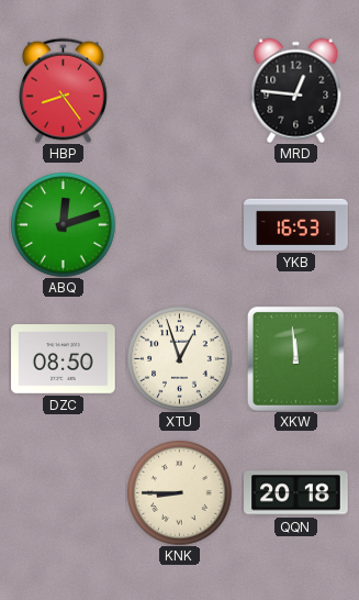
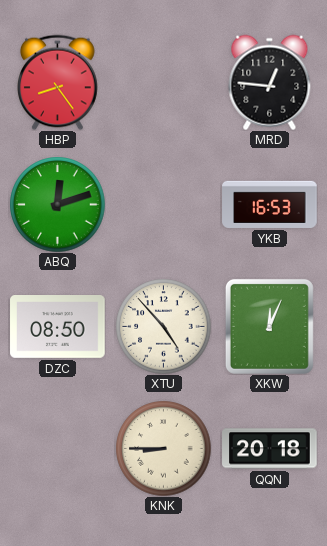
XTU: 12:57 -> 4:53 (163, 326)
XKW: 11:59 -> 12:04 (269, 326)
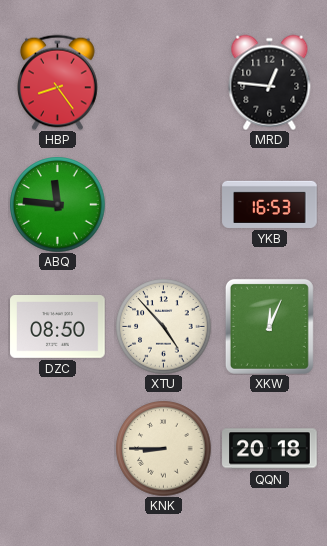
ABQ: 12:12 -> 11:46 (57, 204)
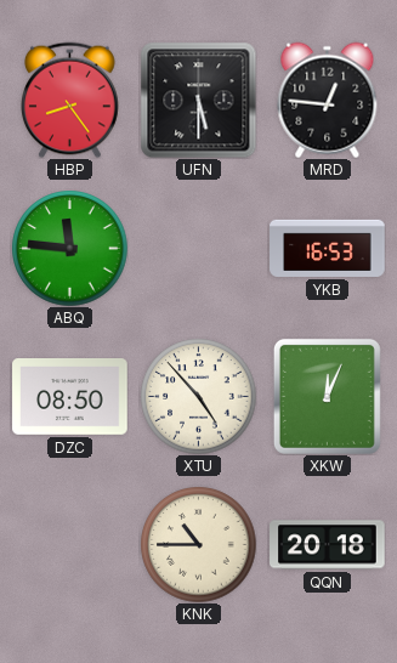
UFN: none -> 5:30 (198, 100)
KNK: 8:45 -> 10:45 (198, 544)
